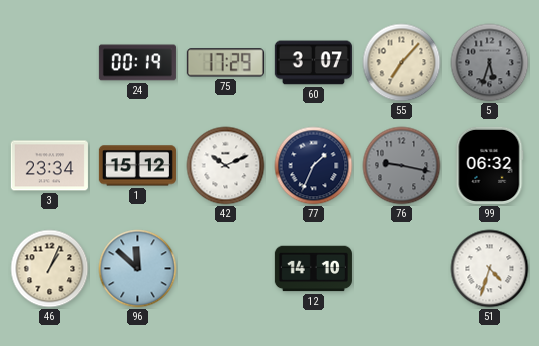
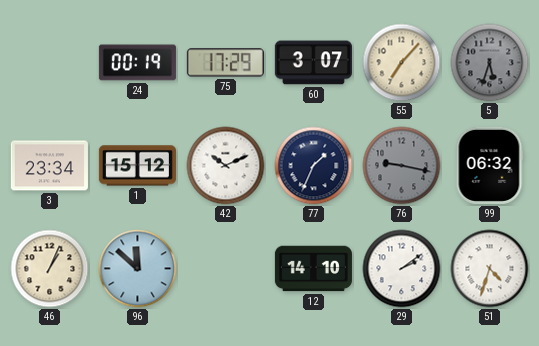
29: none -> 2:09 (402, 269)
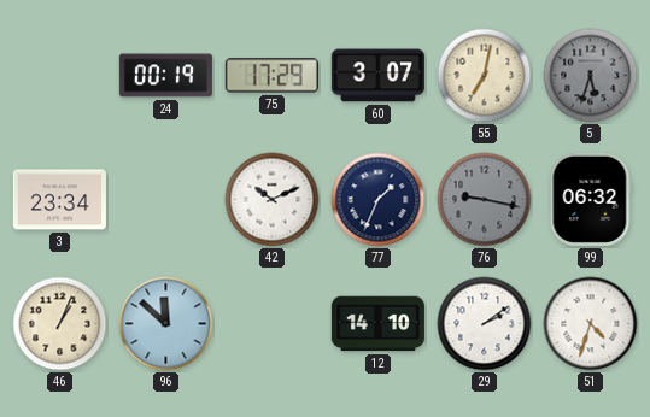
55: 7:07 -> 7:02 (485, 76)
1: 15:12 -> none (137, 166)
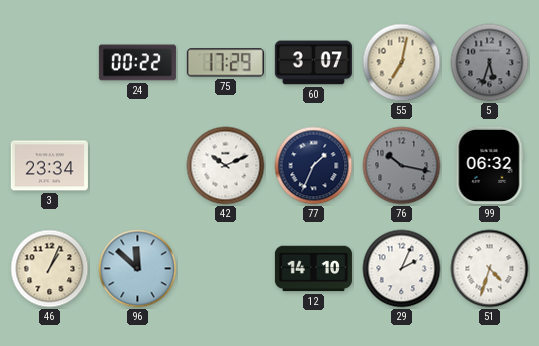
24: 00:19 -> 00:22 (137, 63)
76: 9:17 -> 10:17 (402, 166)
29: 2:09 -> 2:04 (402, 269)
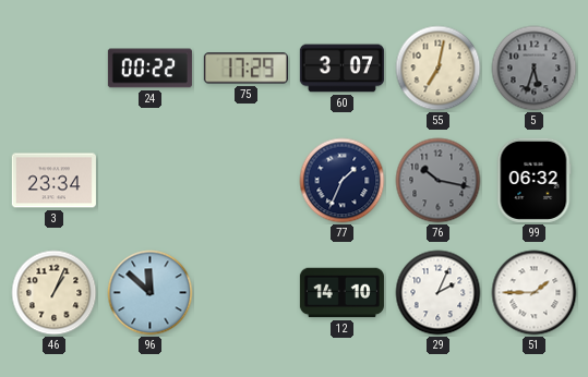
42: 10:11 -> none (226, 166)
51: 4:33 -> 1:45 (535, 293)
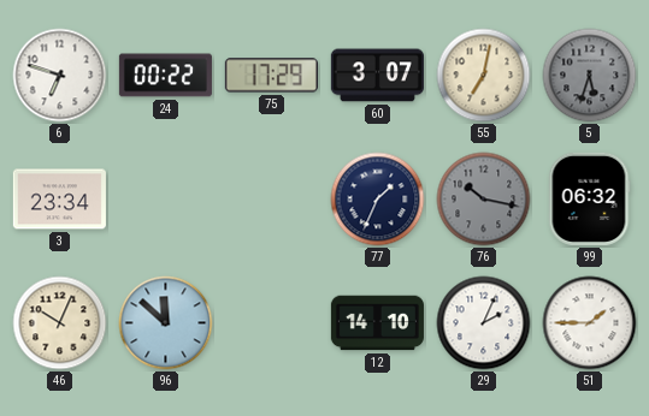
6: none -> 6:48 (60, 76)
46: 1:04 -> 10:04 (60, 323)
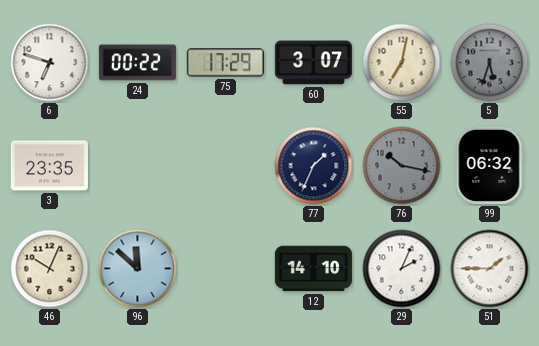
3: 23:34 -> 23:35 (49, 166)
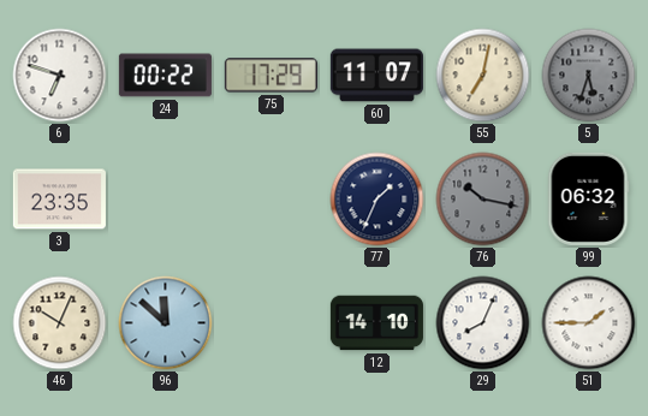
60: 3:07 -> 11:07 (376, 76)
29: 2:04 -> 8:04 (483, 323)
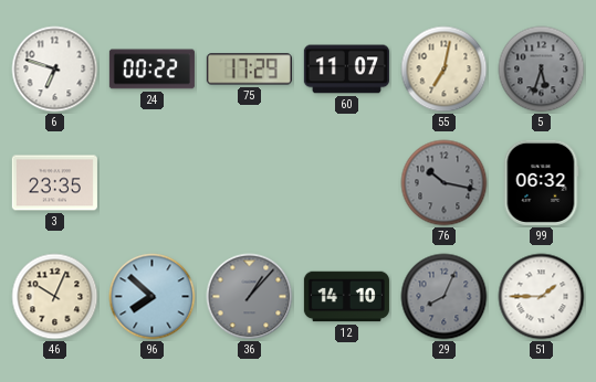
77: 1:34 -> none (377, 200)
96: 11:52 -> 7:52 (153, 297)
36: none -> 1:07 (250, 297)
29 dial: white -> grey (445, 297)
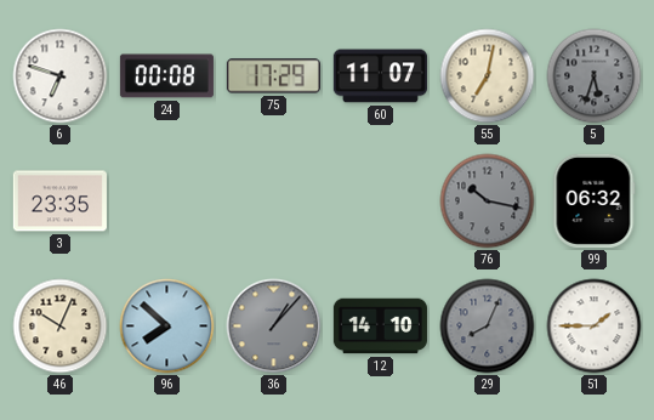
24: 00:22 -> 00:08 (166, 76)
